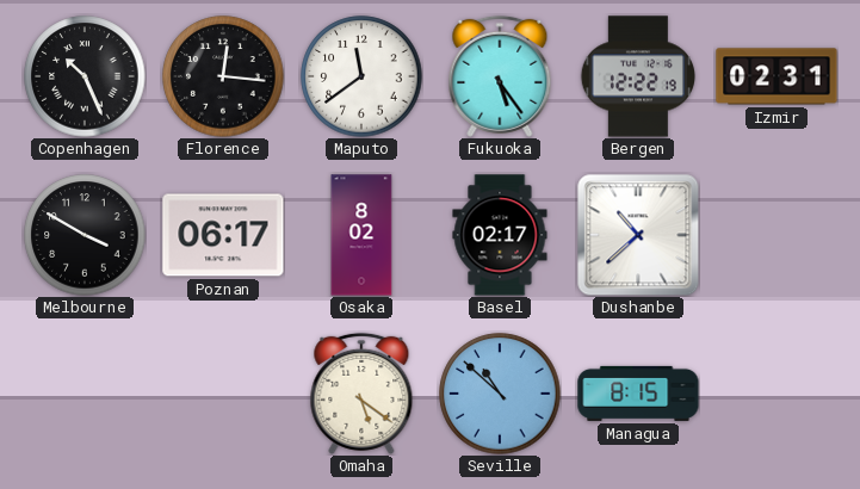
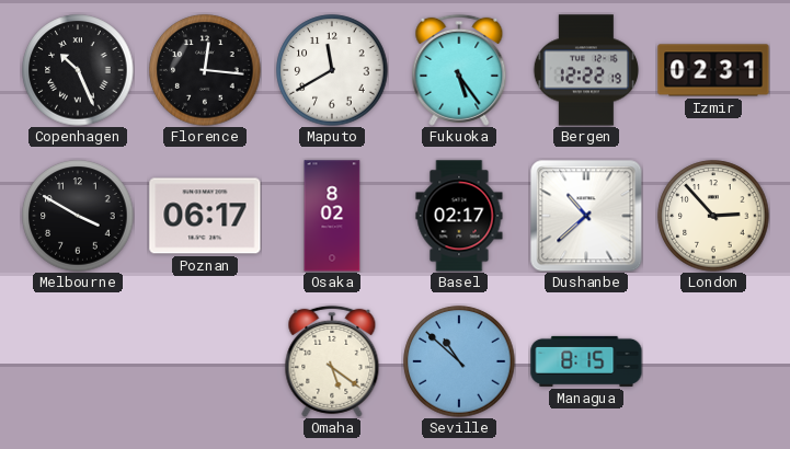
Maputo: 11:39 -> 11:40 (332, 70)
London: none -> 2:53 (713, 216)
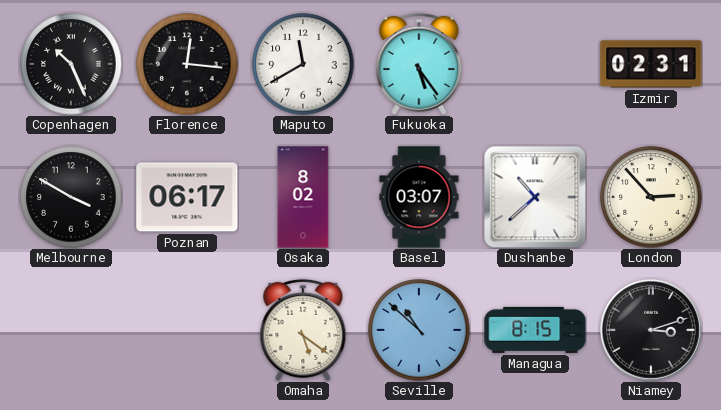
Bergen: 12:22 -> none (585, 70)
Basel: 02:17 -> 03:07 (419, 197)
Niamey: none -> 3:12 (651, 330)
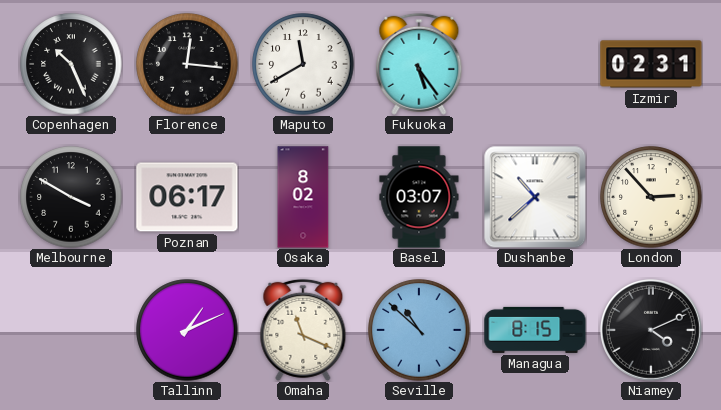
Tallinn: none -> 1:11 (187, 330)
Omaha: 5:21 -> 11:19 (303, 330)
Niamey: 3:12 -> 4:11 (651, 330)
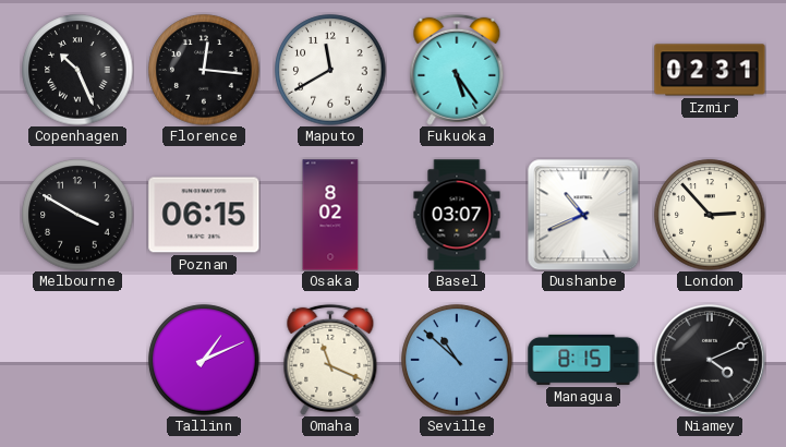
Poznan: 06:17 -> 06:15 (204, 215)
Dushanbe: 10:38 -> 10:41 (583, 215)
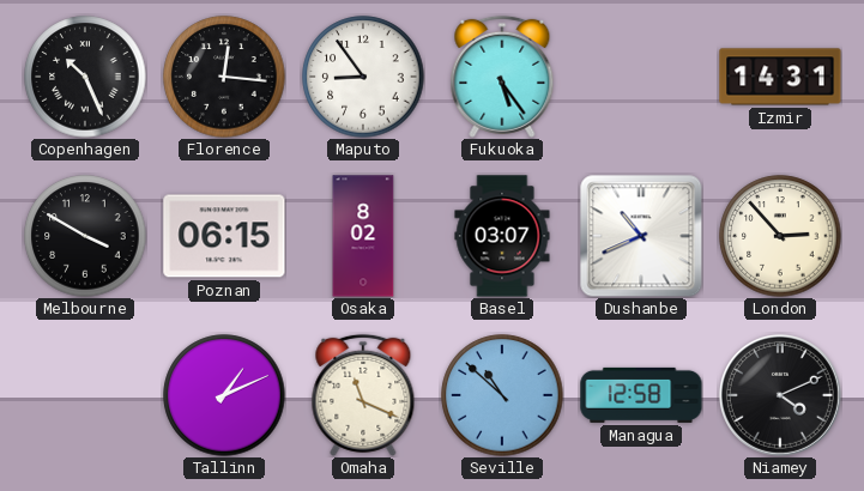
Maputo: 11:40 -> 8:54 (363, 77)
Izmir: 02:31 -> 14:31 (780, 77)
Managua: 8:15 -> 12:58 (641, 395)
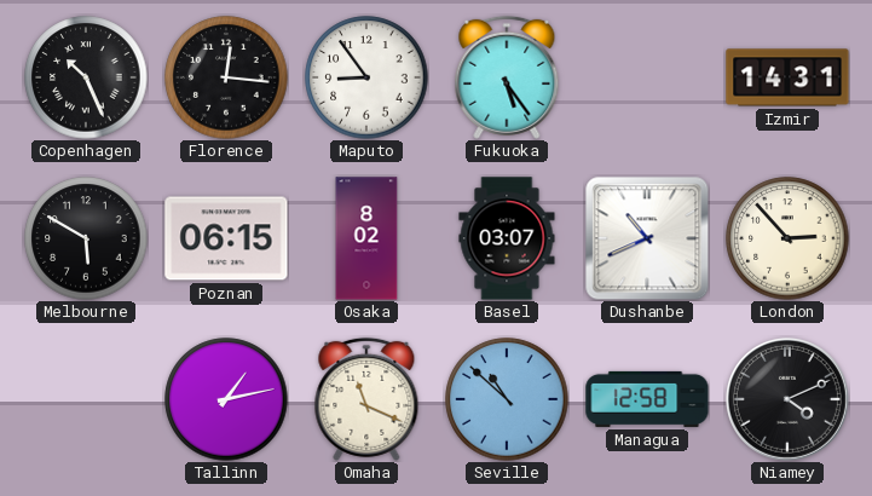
Melbourne: 3:50 -> 5:50 (86, 238)
Tallinn: 1:11 -> 1:13 (226, 399)
